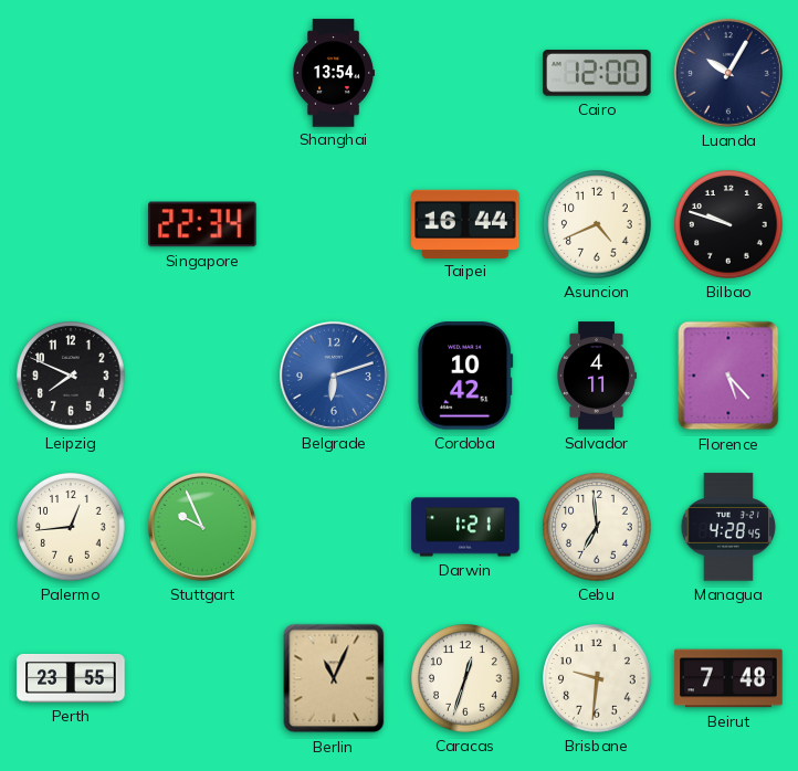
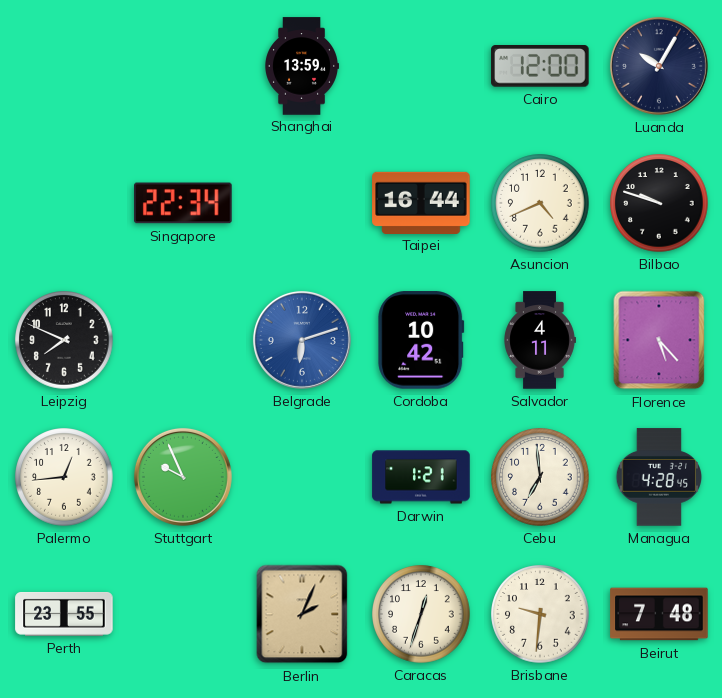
Shanghai: 13:54 -> 13:59 (302, 66)
Berlin: 11:04 -> 2:04 (302, 614)
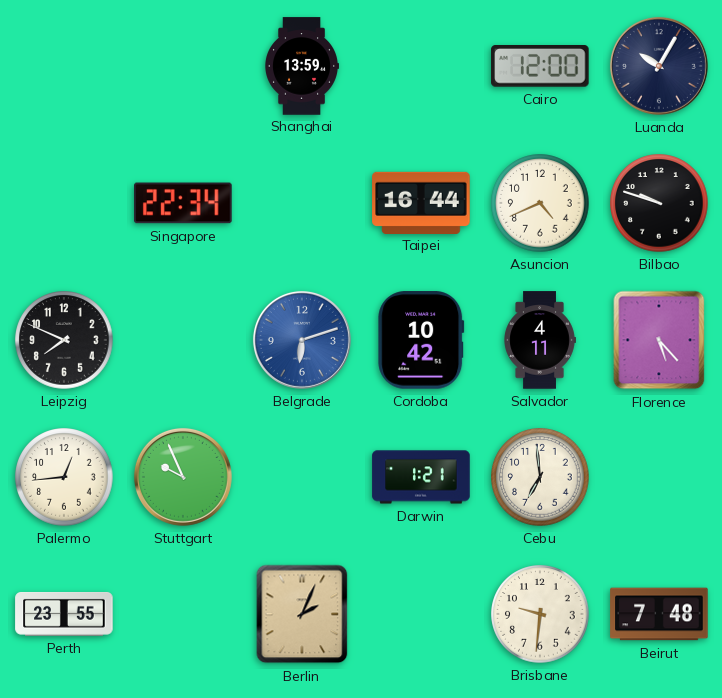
Managua: 4:28 -> none (659, 477)
Caracas: 12:33 -> none (421, 614)
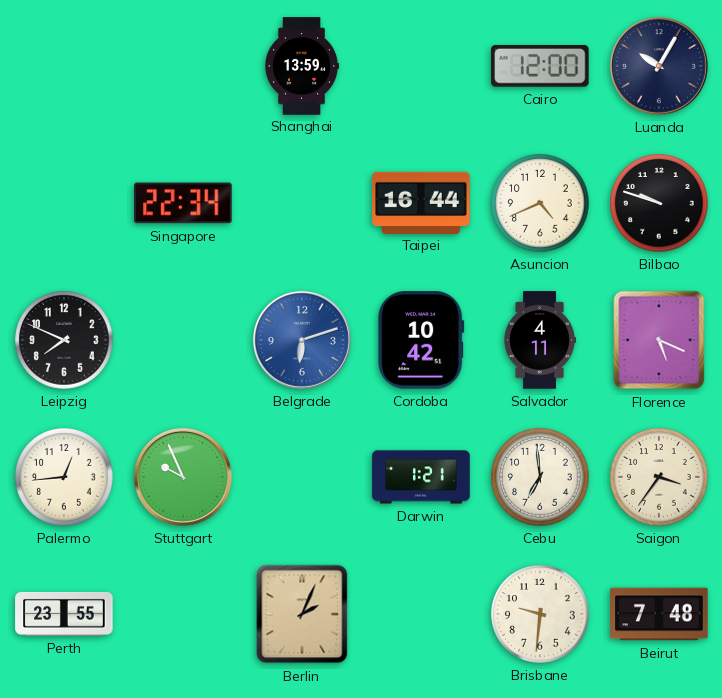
Florence: 5:23 -> 5:19 (659, 340)
Saigon: none -> 3:36 (659, 477)
